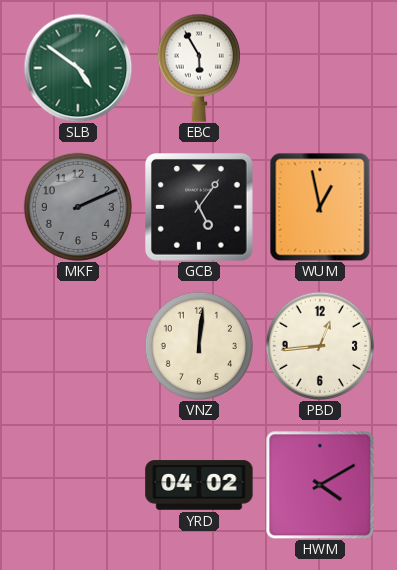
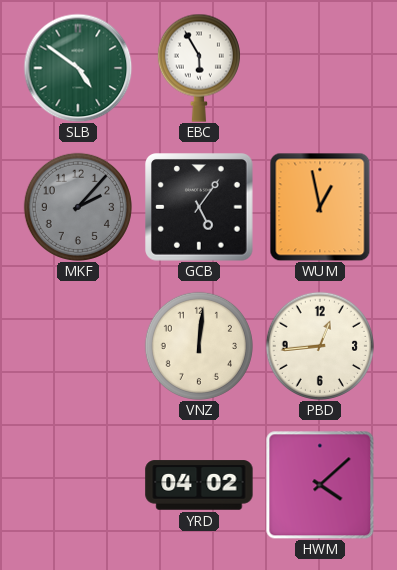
MKF: 2:11 -> 2:07 (78, 207)
HWM: 4:10 -> 4:08 (320, 485)
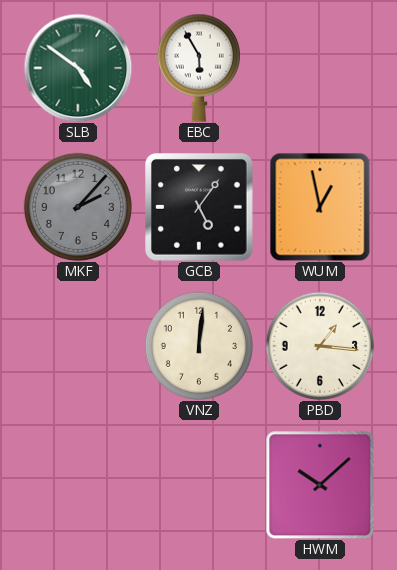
PBD: 12:44 -> 1:16 (320, 346)
YRD: 04:02 -> none (199, 485)
HWM: 4:08 -> 10:08 (320, 485)
